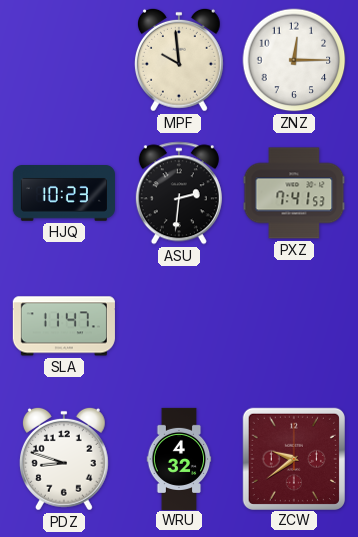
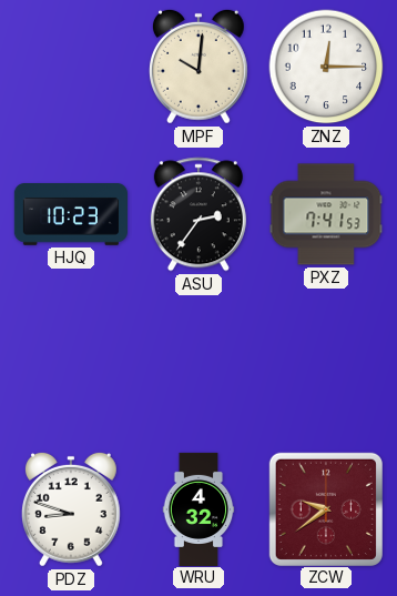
MPF: 9:59 -> 10:01 (198, 67)
ASU: 2:31 -> 2:36 (198, 214)
SLA: 11:47 -> none (64, 326)
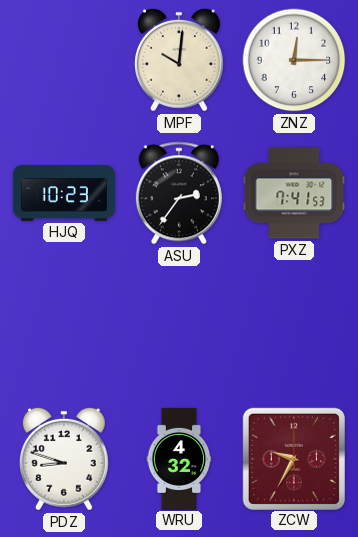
ZCW: 9:39 -> 9:35 (293, 458)
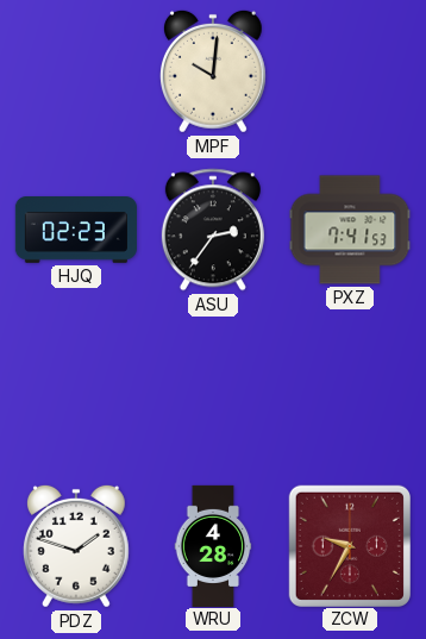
ZNZ: 12:15 -> none (294, 60)
HJQ: 10:23 -> 02:23 (76, 231)
PDZ: 8:48 -> 1:48 (76, 546)
WRU: 4:32 -> 4:28 (213, 545)
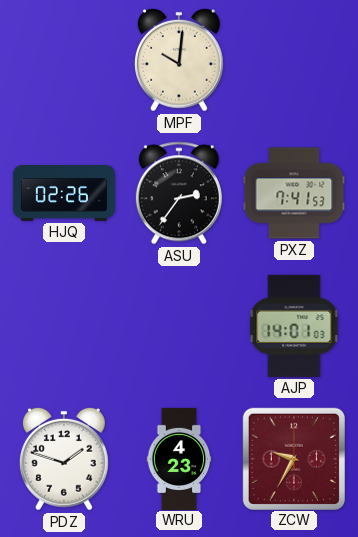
HJQ: 02:23 -> 02:26 (64, 194)
AJP: none -> 14:01 (294, 326)
WRU: 4:28 -> 4:23 (179, 458)
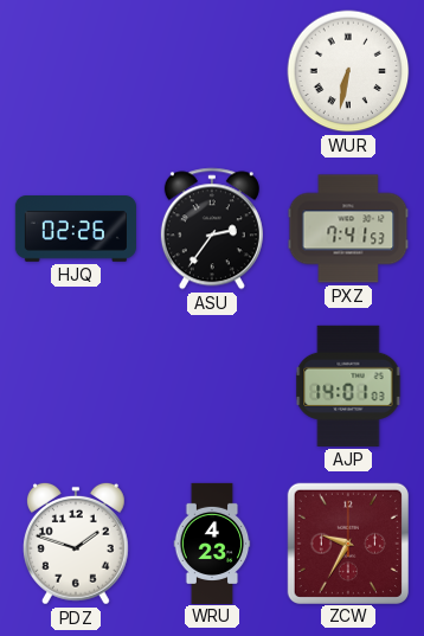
MPF: 10:01 -> none (179, 60)
WUR: none -> 6:32 (348, 71)
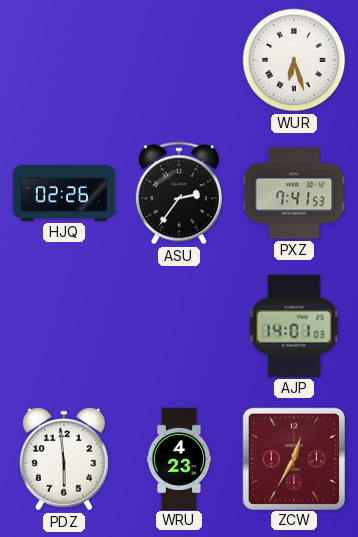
WUR: 6:32 -> 6:27 (294, 60)
PDZ: 1:48 -> 5:59 (64, 459)
ZCW: 9:35 -> 12:35 (293, 458)
